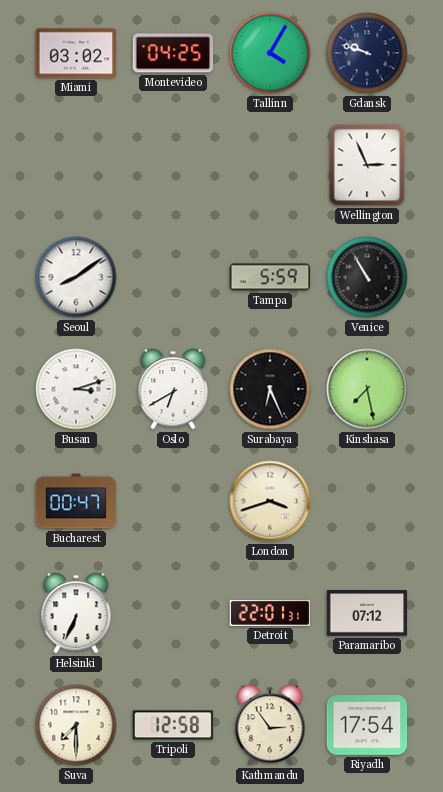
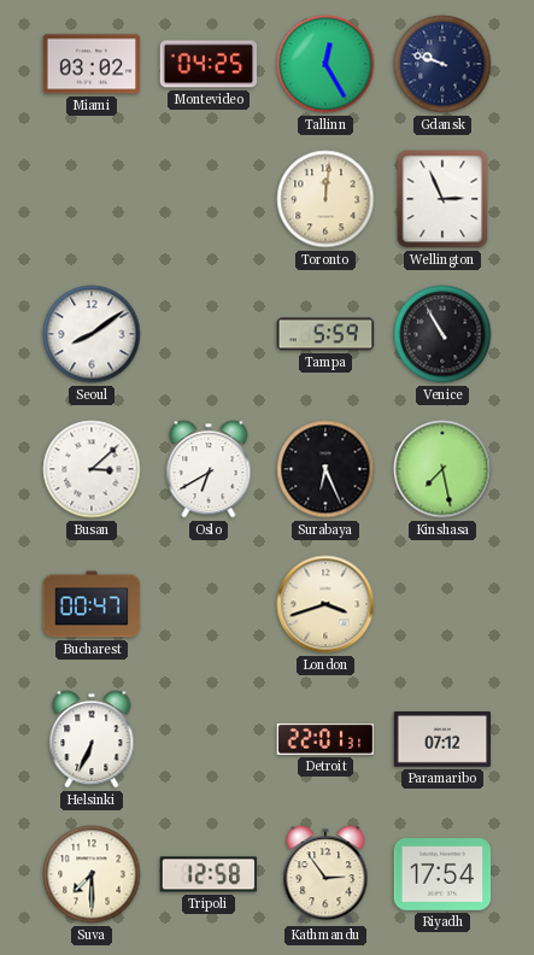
Tallinn: 4:05 -> 12:25 (325, 64)
Toronto: none -> 12:01 (325, 199)
Busan: 3:12 -> 3:08 (92, 469)
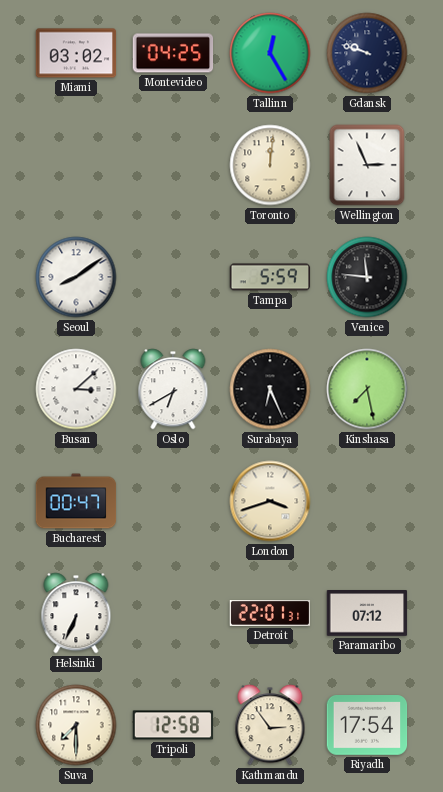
Venice: 10:55 -> 11:46 (367, 277)
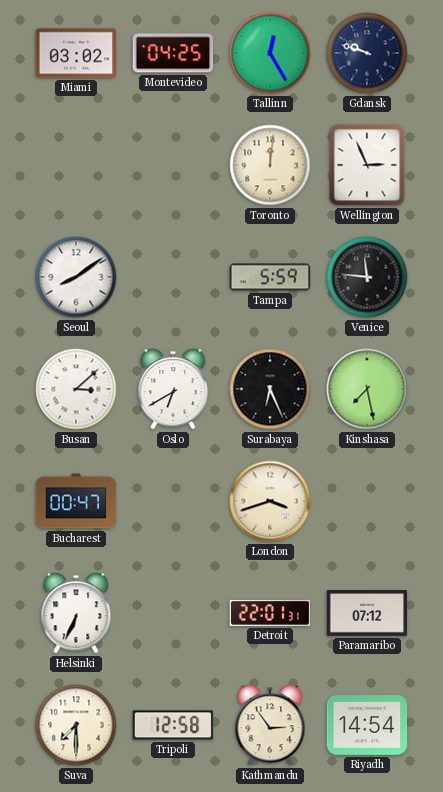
Riyadh: 17:54 -> 14:54 (367, 726)
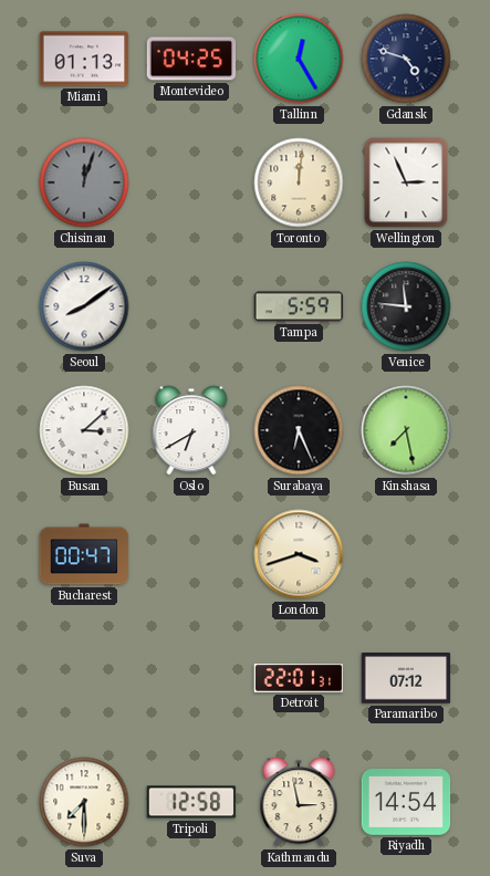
Miami: 03:02 -> 01:13 (84, 59)
Gdansk: 9:48 -> 4:48 (406, 59)
Chisinau: none -> 12:03 (84, 182)
Helsinki: 6:34 -> none (76, 613)
Kathmandu: 2:54 -> 2:58 (299, 802)
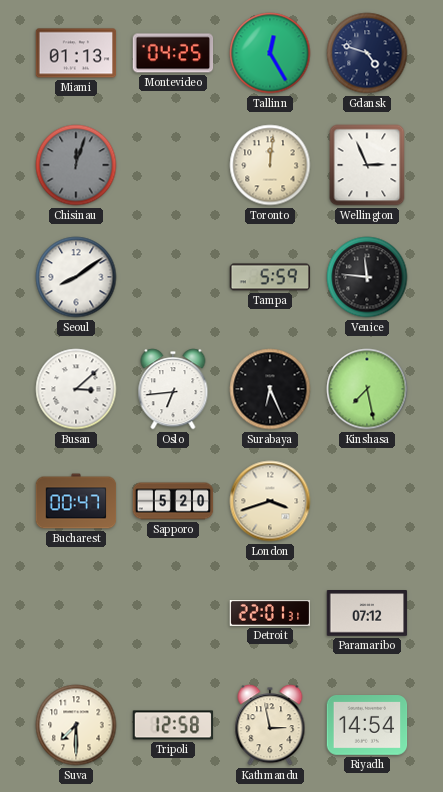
Oslo: 6:40 -> 6:44 (173, 389)
Sapporo: none -> 5:20 (173, 501)
